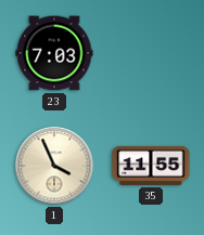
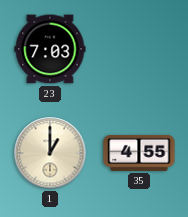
1: 3:56 -> 1:00 (50, 153)
35: 11:55 -> 4:55 (139, 153)
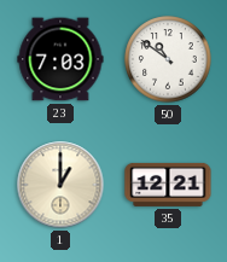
50: none -> 10:51 (168, 59)
35: 4:55 -> 12:21 (168, 185)
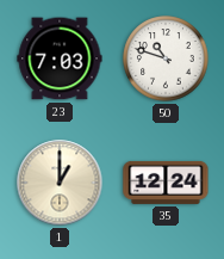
50: 10:51 -> 10:48 (166, 58)
35: 12:21 -> 12:24 (166, 183)
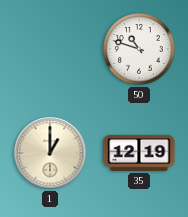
23: 7:03 -> none (60, 58)
35: 12:24 -> 12:19 (139, 153)
